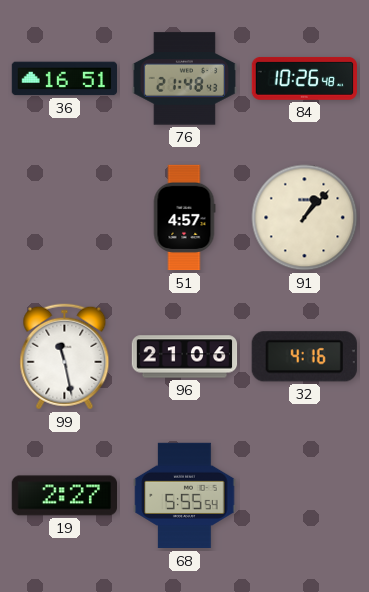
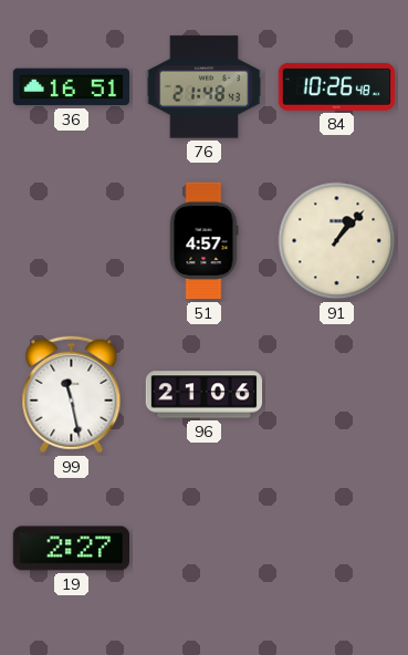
32: 4:16 -> none (304, 357)
68: 5:55 -> none (185, 496)
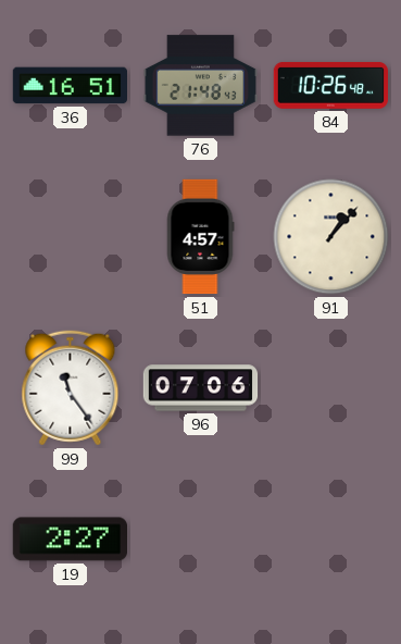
99: 11:28 -> 11:24 (71, 388)
96: 21:06 -> 07:06 (201, 388)
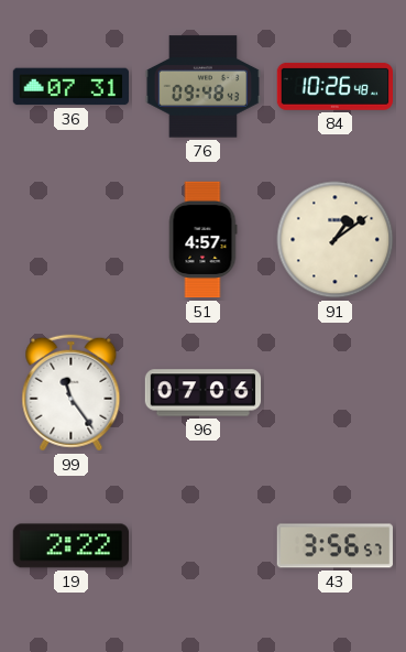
36: 16:51 -> 07:31 (70, 87)
76: 21:48 -> 09:48 (202, 87)
91: 1:07 -> 1:09 (336, 240)
19: 2:27 -> 2:22 (70, 546)
43: none -> 3:56 (334, 546)
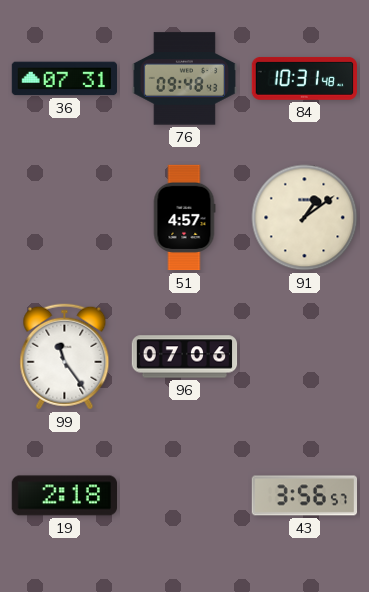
84: 10:26 -> 10:31 (304, 78)
19: 2:22 -> 2:18 (64, 496)
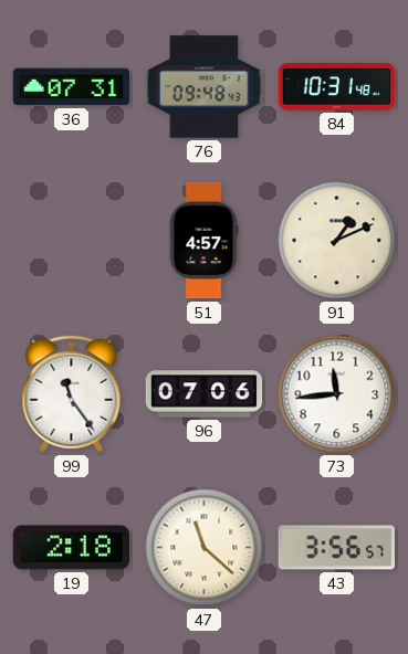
91: 1:09 -> 1:11 (337, 241)
73: none -> 11:44 (337, 394)
47: none -> 11:22 (205, 548)
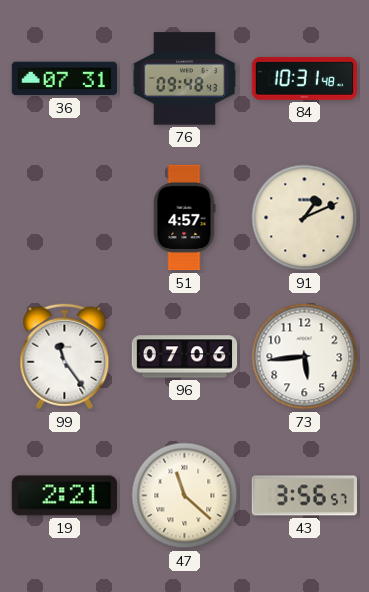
73: 11:44 -> 5:44 (305, 357)
19: 2:18 -> 2:21 (64, 496)
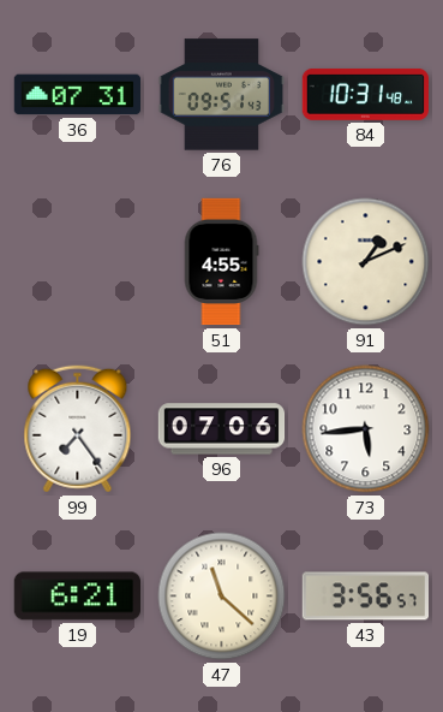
76: 09:48 -> 09:51 (221, 95)
51: 4:57 -> 4:55 (221, 262)
99: 11:24 -> 7:24 (78, 429)
19: 2:21 -> 6:21 (77, 597)
